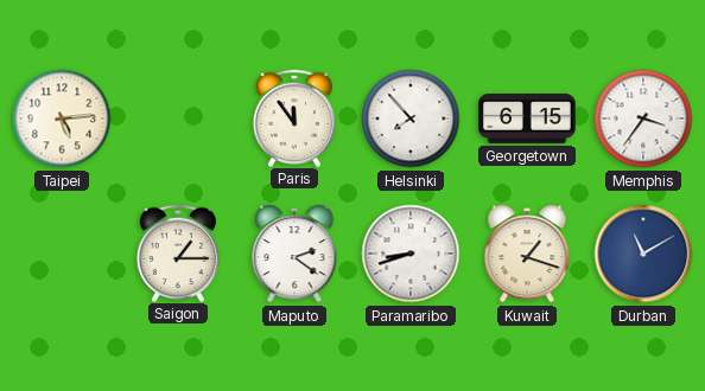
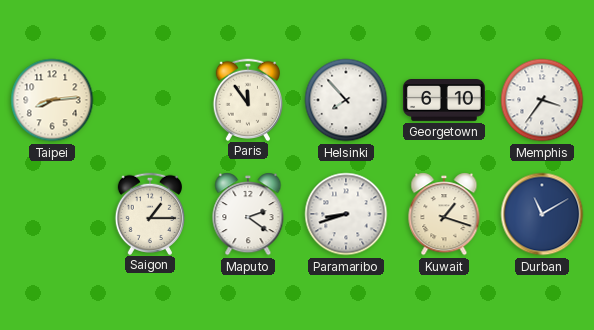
Taipei: 5:14 -> 8:14 (52, 100)
Georgetown: 6:15 -> 6:10 (444, 101)
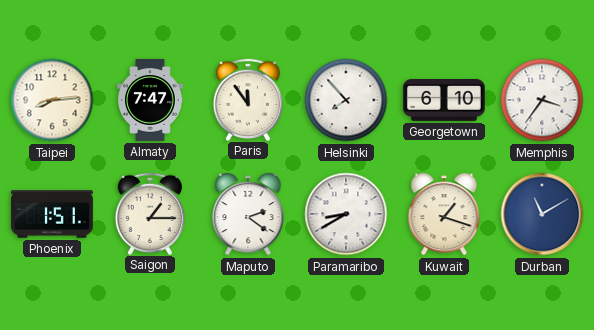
Almaty: none -> 7:47 (151, 100)
Phoenix: none -> 1:51 (52, 214)
Paramaribo: 8:42 -> 8:40 (346, 214)
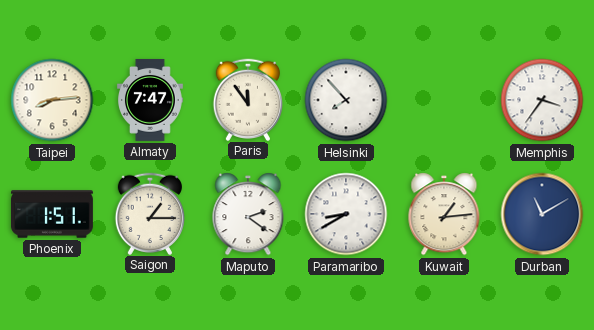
Georgetown: 6:10 -> none (444, 101)
Kuwait: 1:18 -> 1:14 (444, 214)
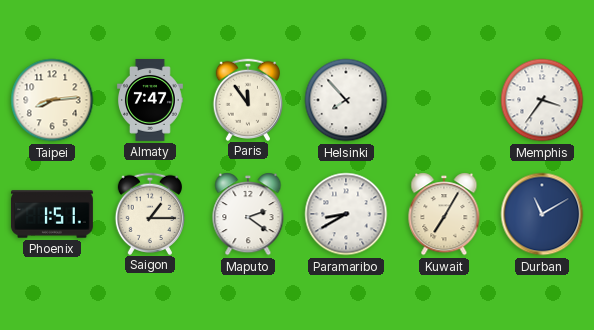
Kuwait: 1:14 -> 7:05 (444, 214)
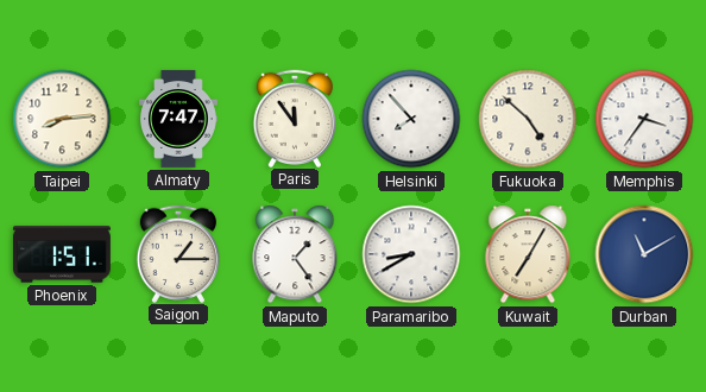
Fukuoka: none -> 4:52 (528, 119)
Maputo: 2:21 -> 1:24 (295, 254)
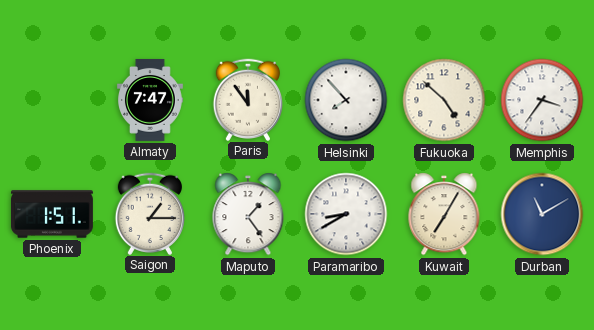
Taipei: 8:14 -> none (62, 119)
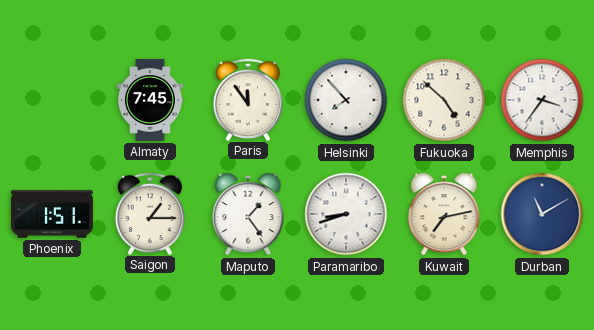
Almaty: 7:47 -> 7:45 (151, 100)
Paramaribo: 8:40 -> 8:42 (346, 214)
Kuwait: 7:05 -> 7:13 (444, 214)
